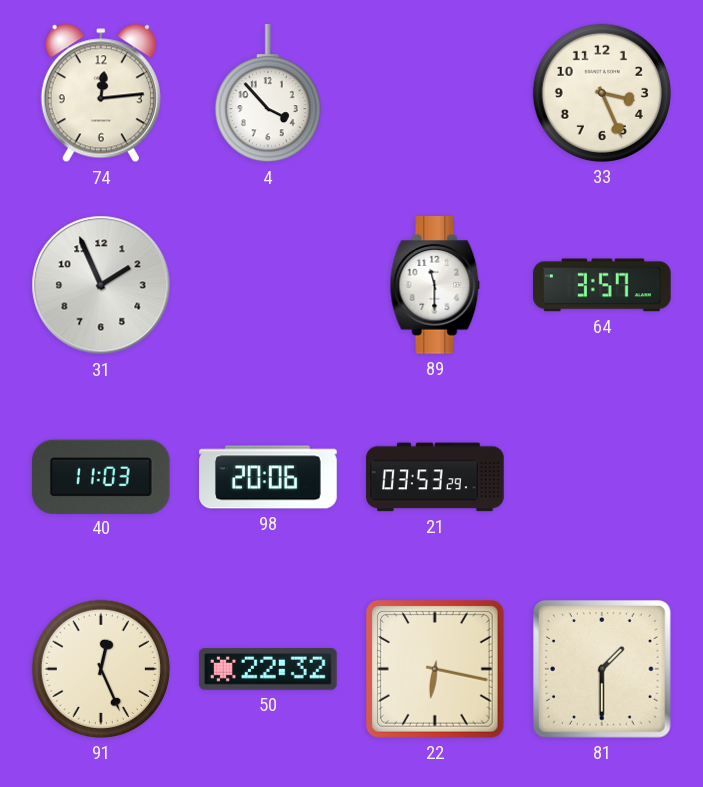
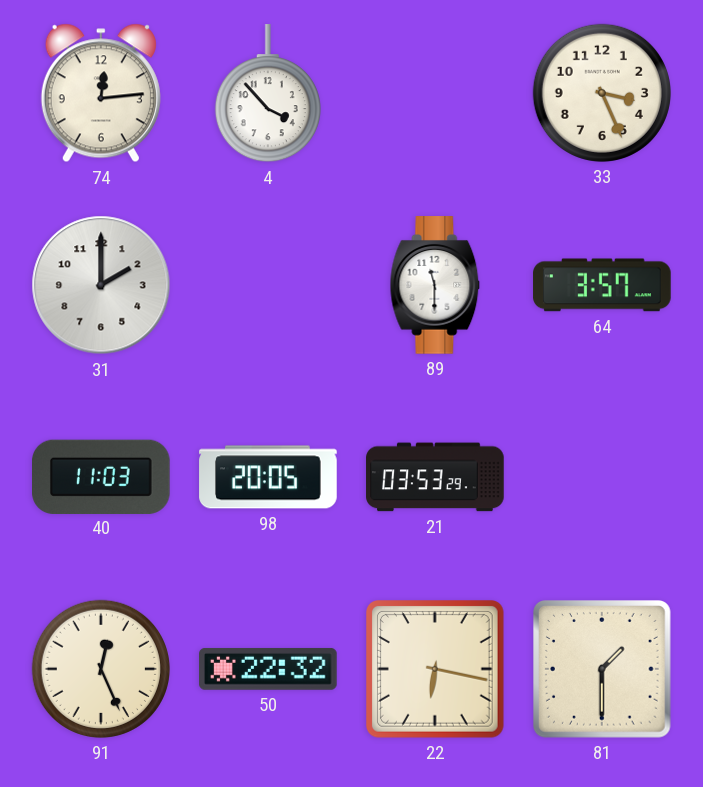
31: 1:56 -> 2:00 (101, 285)
98: 20:06 -> 20:05 (268, 477)
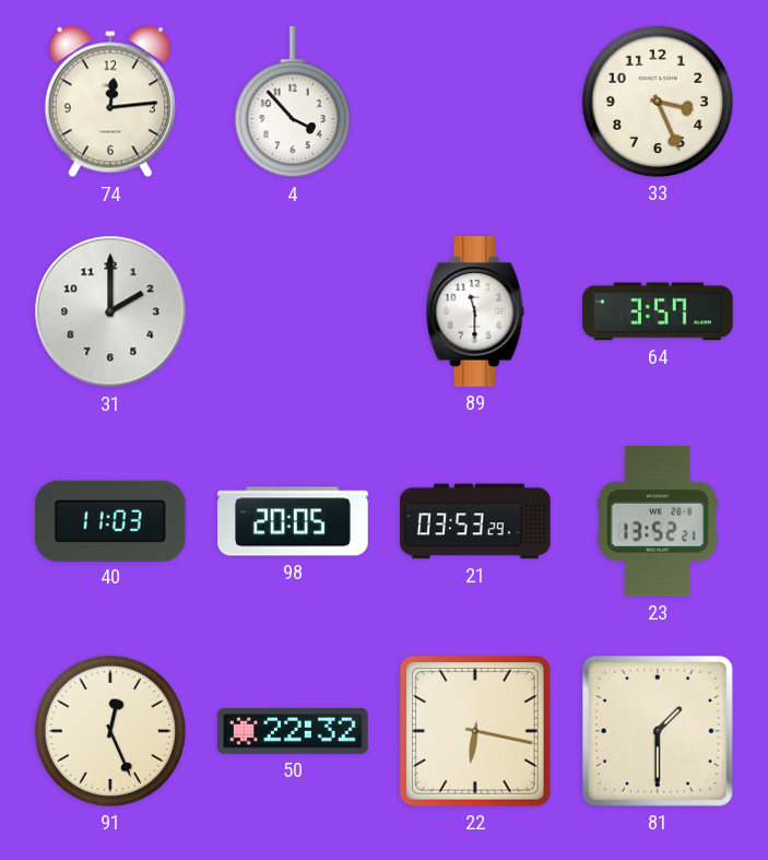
23: none -> 13:52 (658, 521)
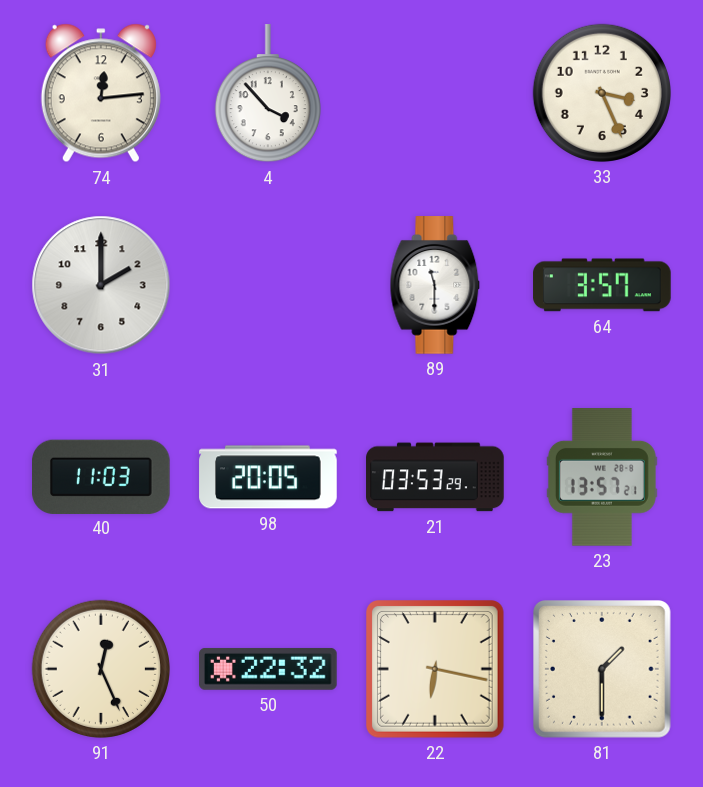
23: 13:52 -> 13:57 (602, 477)
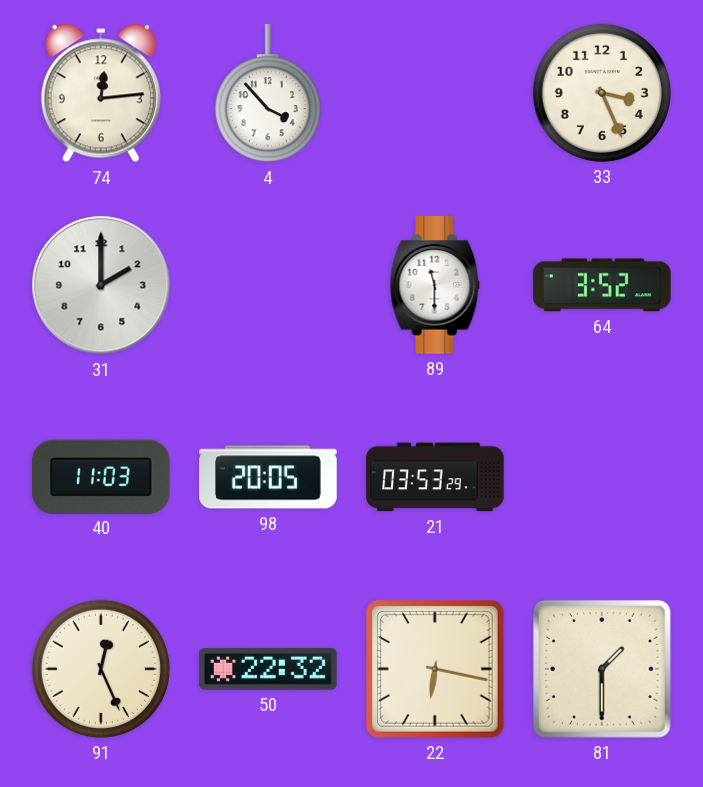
64: 3:57 -> 3:52 (602, 285)
23: 13:57 -> none (602, 477)
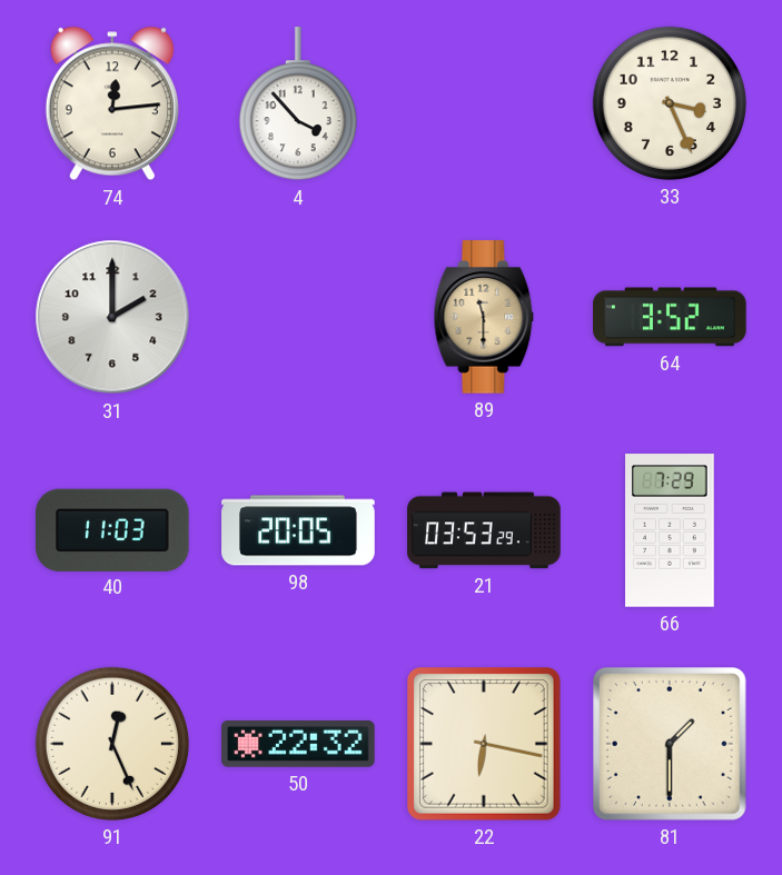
89 dial: white -> champagne (484, 317)
66: none -> 7:29 (671, 530)
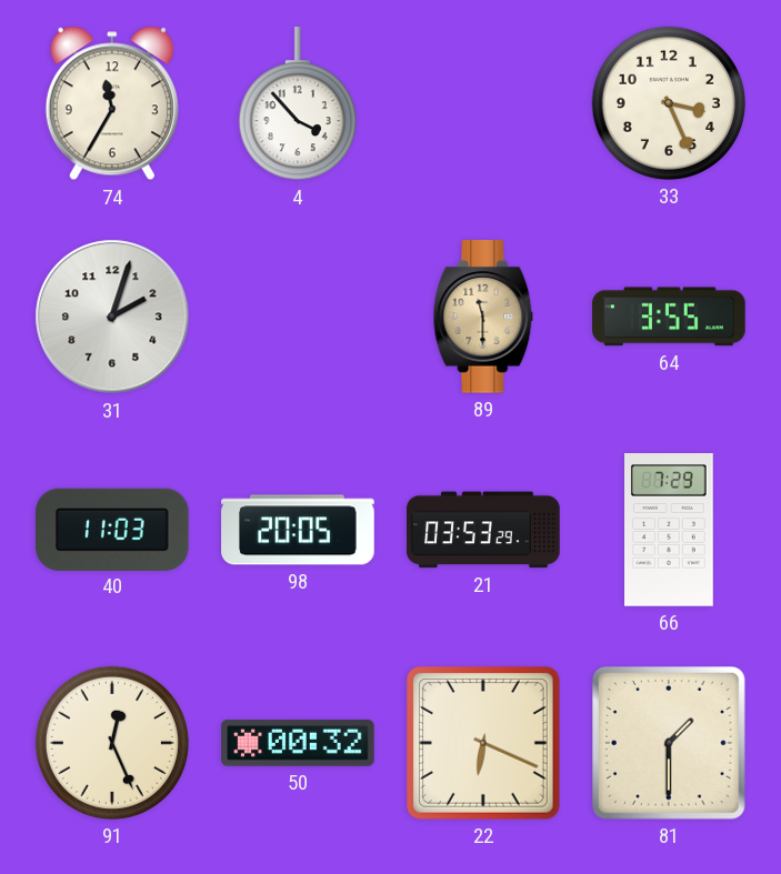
74: 12:14 -> 11:35 (112, 103)
31: 2:00 -> 2:03 (112, 317)
64: 3:52 -> 3:55 (669, 317)
50: 22:32 -> 00:32 (298, 743)
22: 6:17 -> 6:19 (484, 744)
